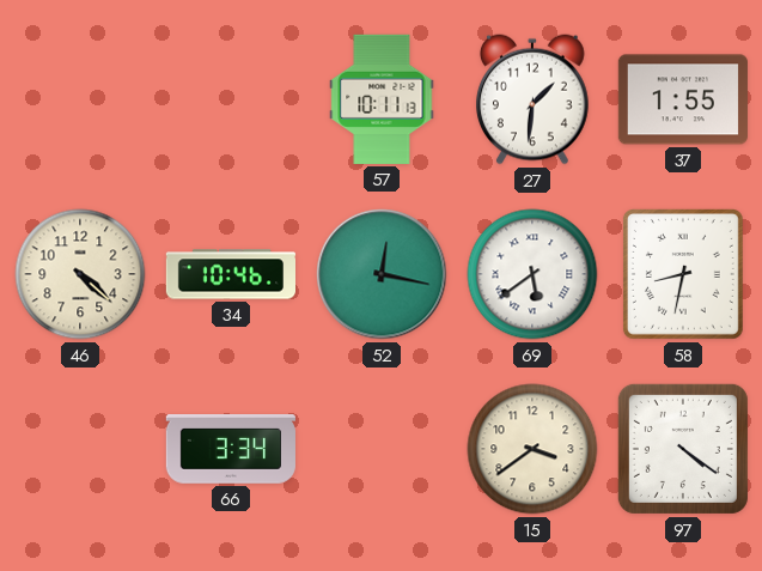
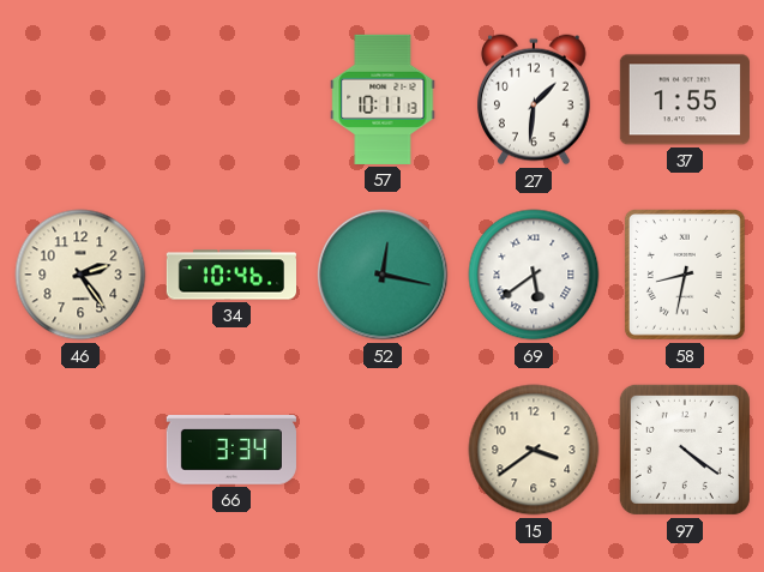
46: 4:22 -> 2:24 (80, 275)
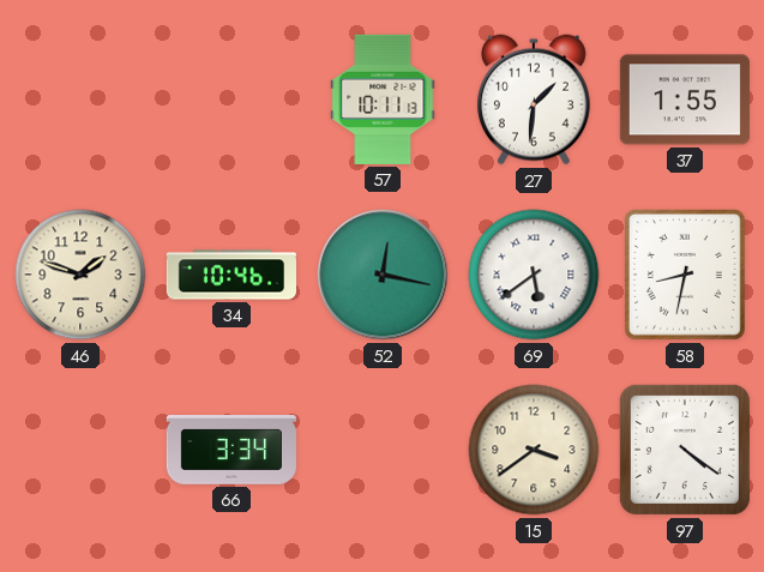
46: 2:24 -> 1:48 (80, 275)
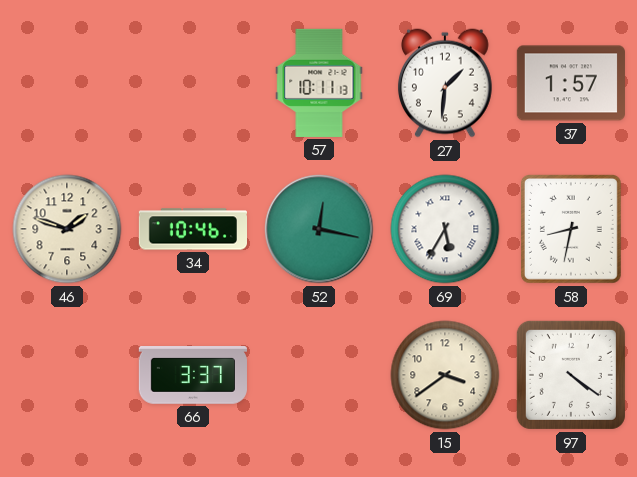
37: 1:55 -> 1:57 (571, 83)
69: 5:39 -> 5:35 (445, 229)
66: 3:34 -> 3:37 (193, 376)
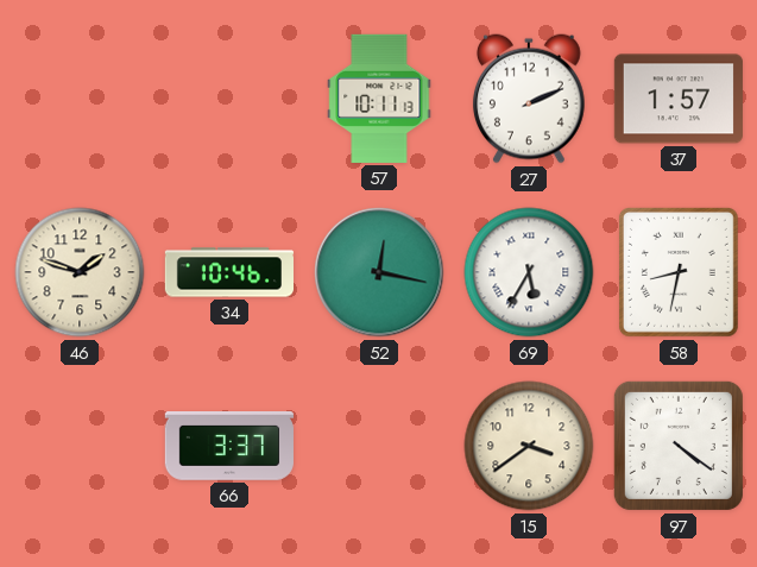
27: 1:31 -> 2:11 (529, 99)
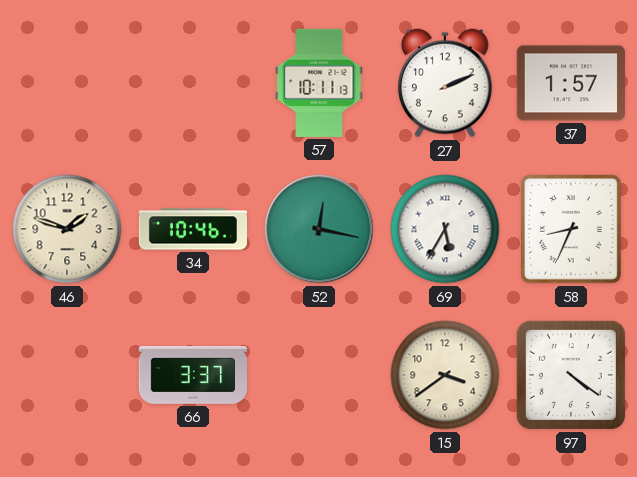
58: 8:32 -> 8:34 (571, 229)
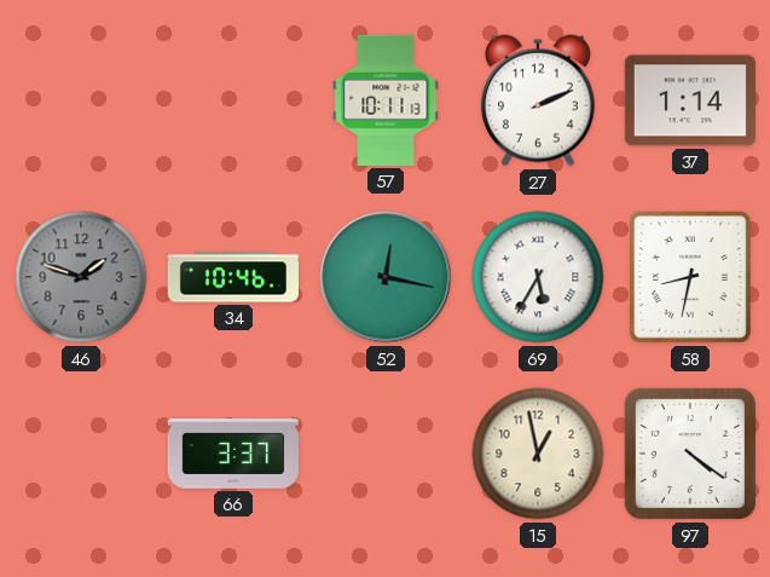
37: 1:57 -> 1:14 (690, 100)
46 dial: cream -> grey (81, 277)
58: 8:34 -> 8:32 (690, 277)
15: 3:39 -> 12:58 (538, 454)
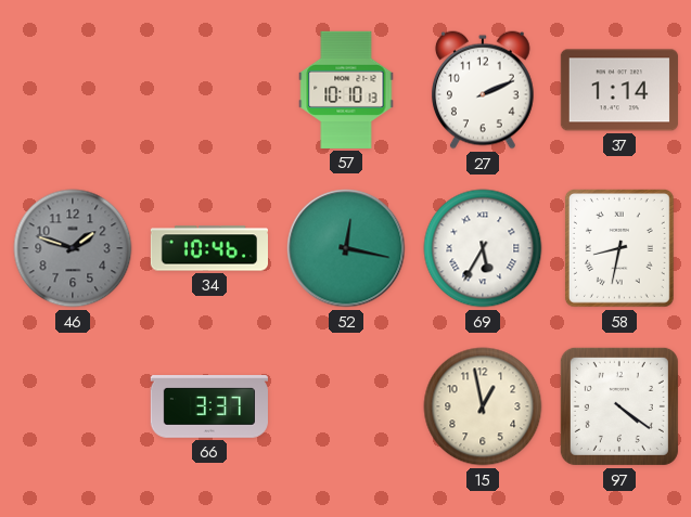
57: 10:11 -> 10:10 (346, 90)
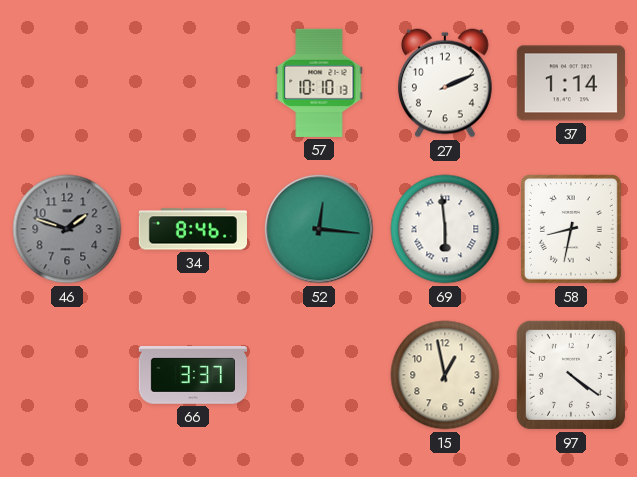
34: 10:46 -> 8:46 (192, 229)
52: 12:17 -> 12:16 (319, 229)
69: 5:35 -> 5:59 (445, 229)
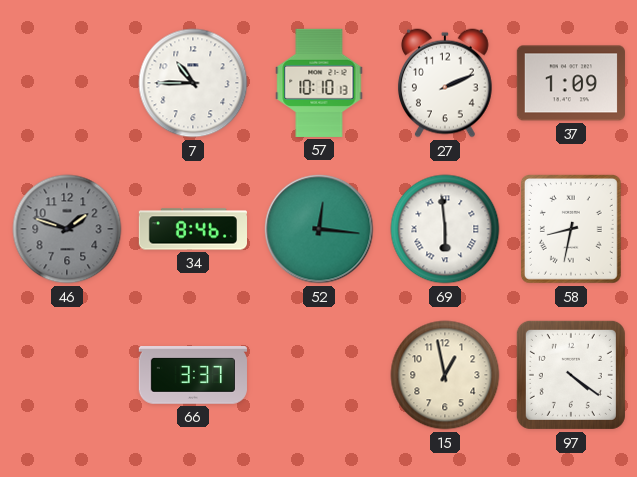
7: none -> 10:45 (193, 83)
37: 1:14 -> 1:09 (571, 83)
